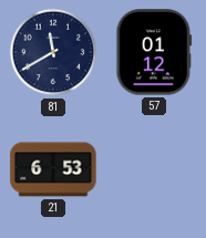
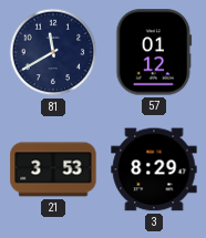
21: 6:53 -> 3:53 (53, 169)
3: none -> 8:29 (154, 169)
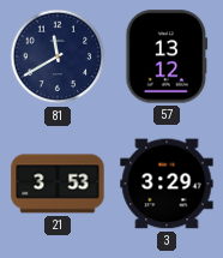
57: 01:12 -> 13:12 (167, 56)
3: 8:29 -> 3:29 (167, 184)
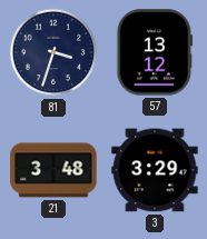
81: 11:40 -> 3:33 (53, 52)
21: 3:53 -> 3:48 (53, 170)
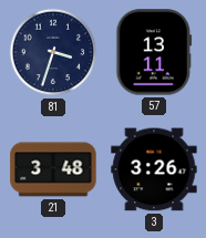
57: 13:12 -> 13:11 (154, 52)
3: 3:29 -> 3:26 (154, 169)
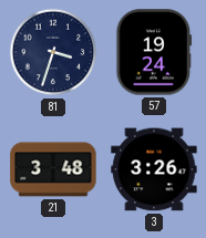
57: 13:11 -> 19:24 (154, 52)
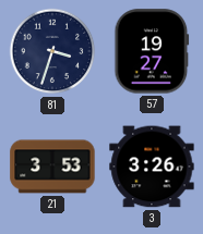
57: 19:24 -> 19:27 (152, 51)
21: 3:48 -> 3:53 (52, 167)
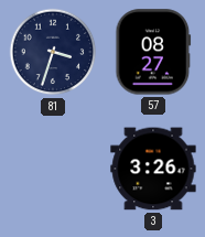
57: 19:27 -> 08:27 (153, 52)
21: 3:53 -> none (52, 167)
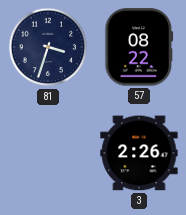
57: 08:27 -> 08:22 (139, 47)
3: 3:26 -> 2:26 (139, 153)
